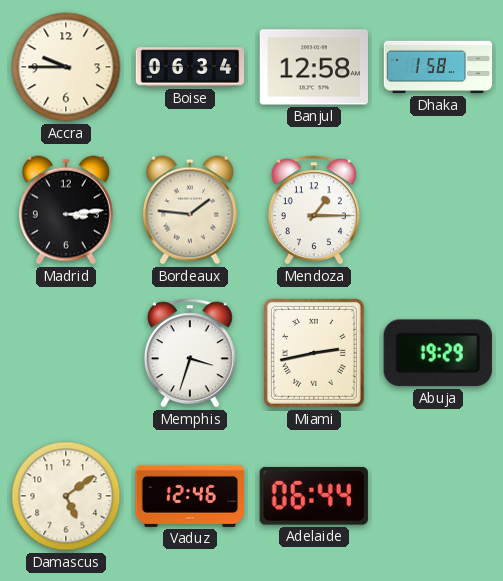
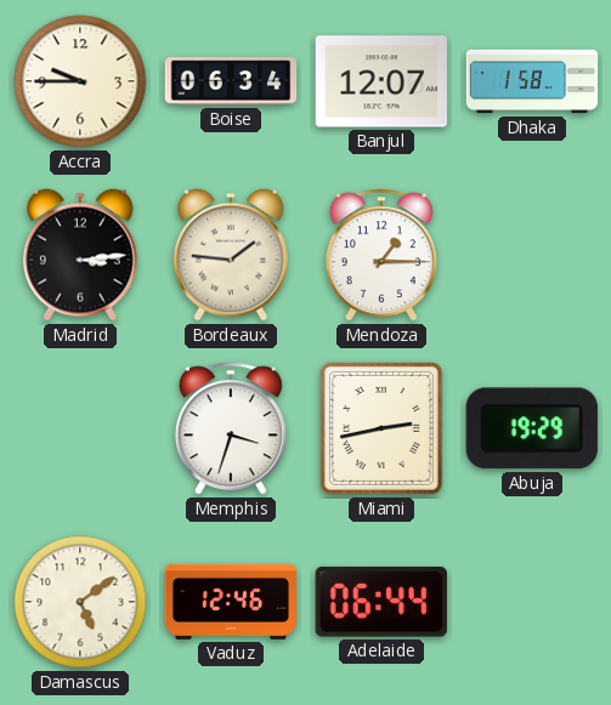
Banjul: 12:58 -> 12:07 (381, 81)
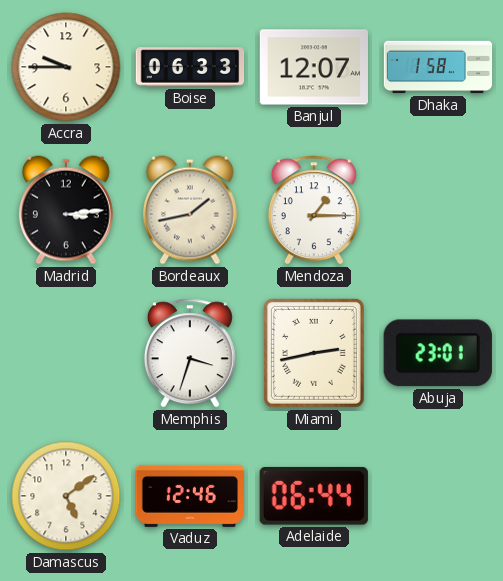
Boise: 06:34 -> 06:33 (190, 67)
Bordeaux: 1:46 -> 1:43 (190, 210)
Abuja: 19:29 -> 23:01 (438, 353)
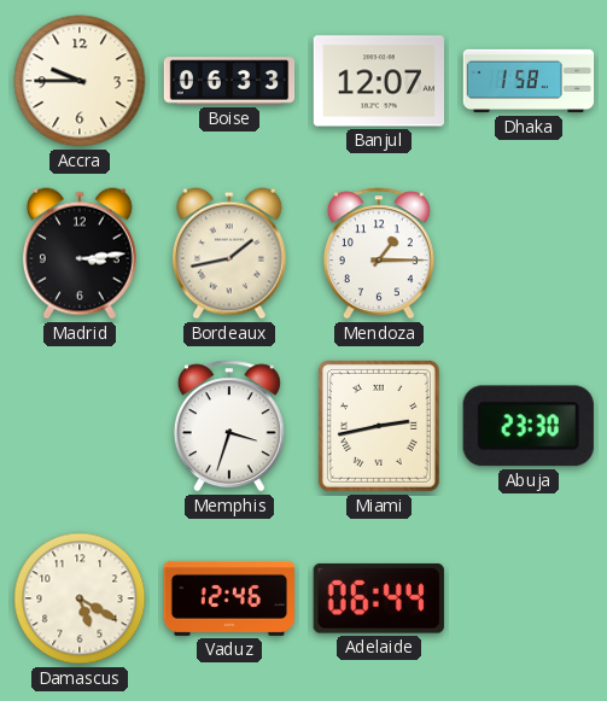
Abuja: 23:01 -> 23:30 (529, 426)
Damascus: 5:09 -> 5:20 (80, 598)
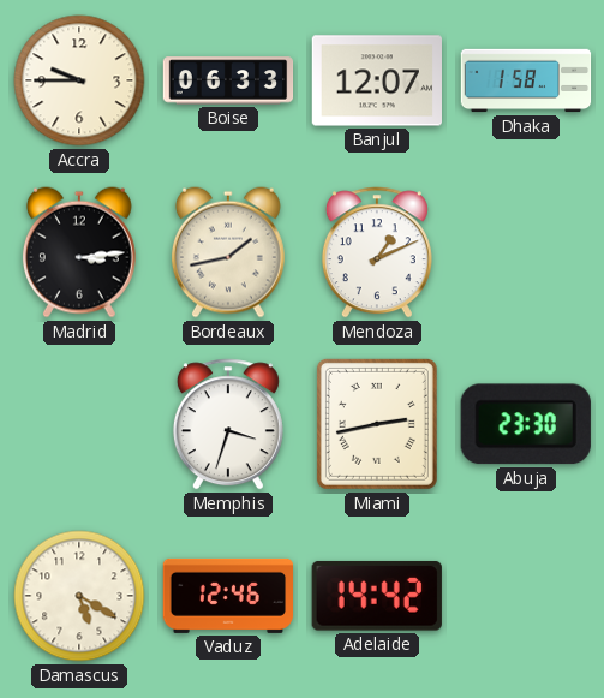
Mendoza: 1:15 -> 1:11 (377, 252)
Adelaide: 06:44 -> 14:42 (377, 596)
